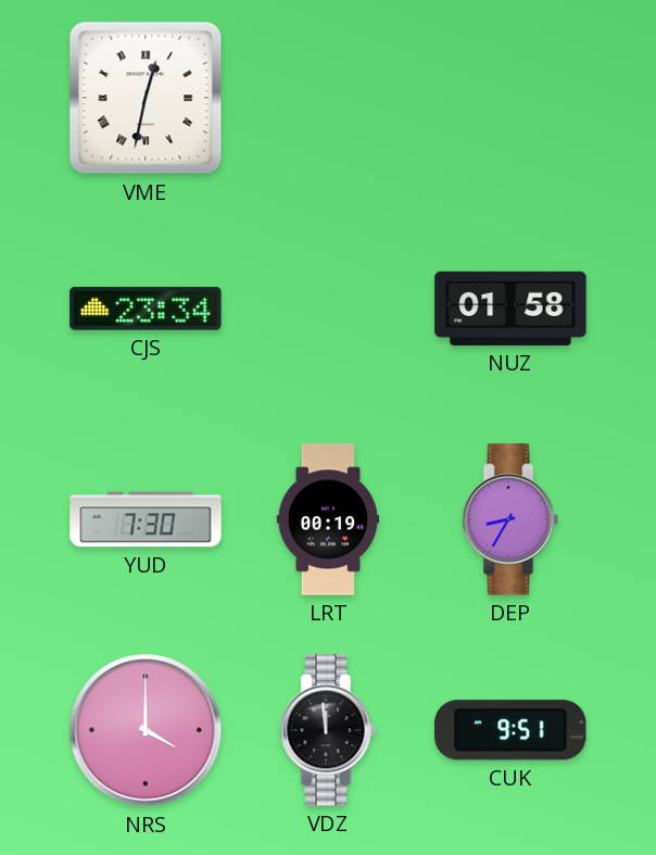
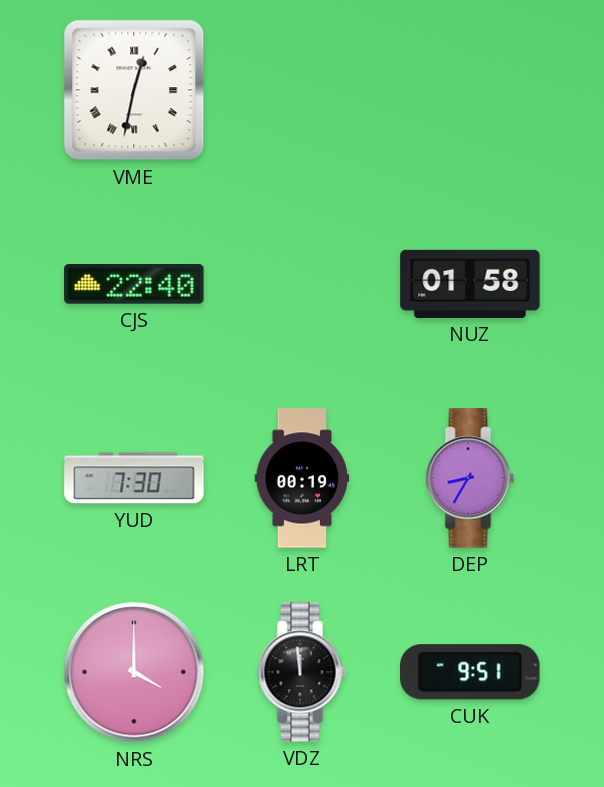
CJS: 23:34 -> 22:40 (134, 285)
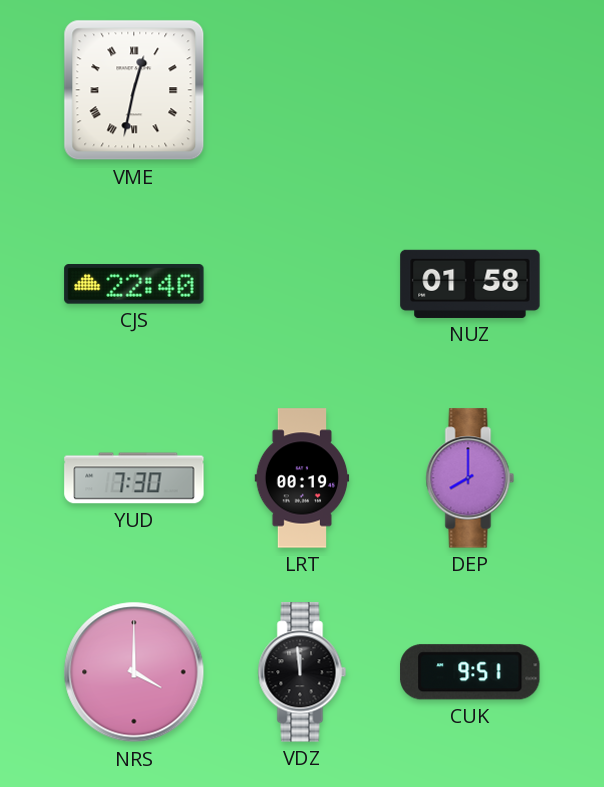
DEP: 8:35 -> 8:00 (470, 478)
